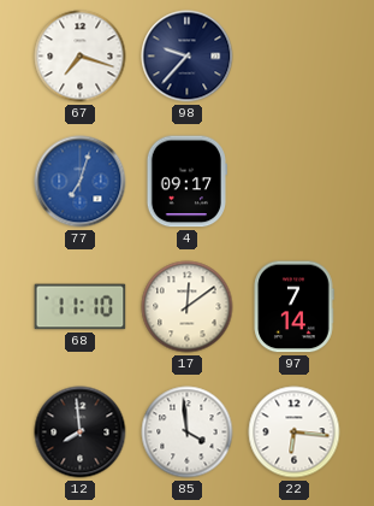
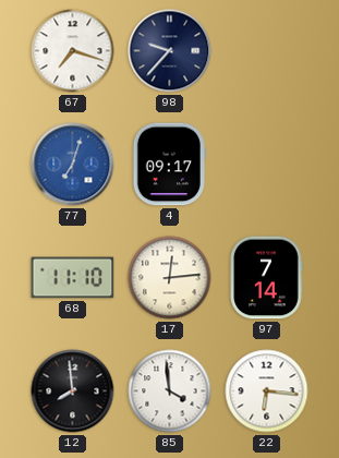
17: 12:09 -> 12:14 (170, 278)
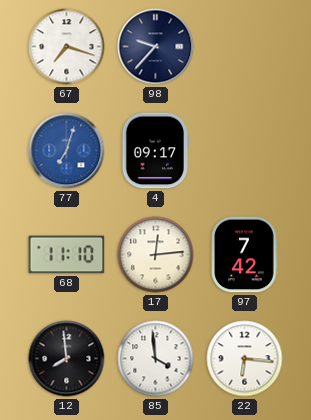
97: 7:14 -> 7:42 (244, 255)
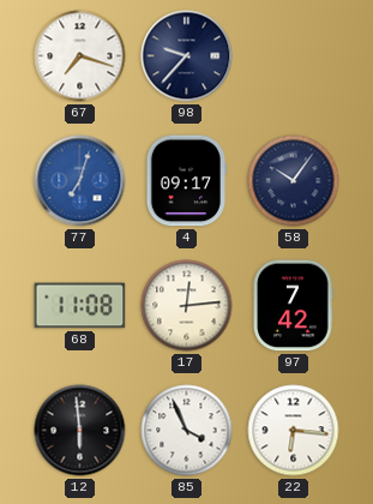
58: none -> 10:06 (294, 181)
68: 11:10 -> 11:08 (80, 306)
12: 7:59 -> 5:59 (80, 431)
85: 3:59 -> 3:56 (187, 431)
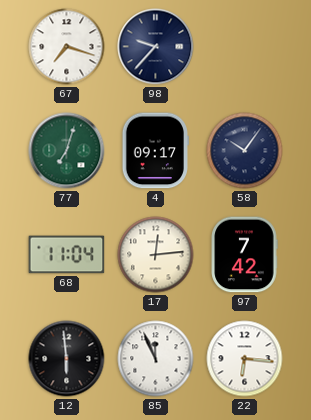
77 dial: blue -> green (67, 151)
68: 11:08 -> 11:04 (67, 255)
85: 3:56 -> 11:56 (156, 359)
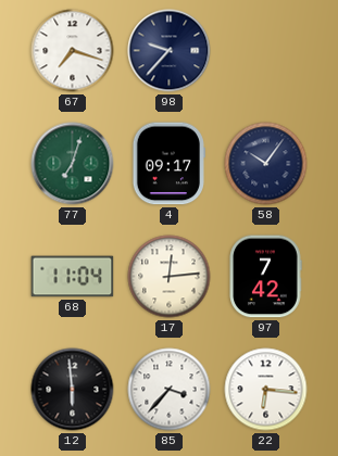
85: 11:56 -> 3:37 (170, 390)
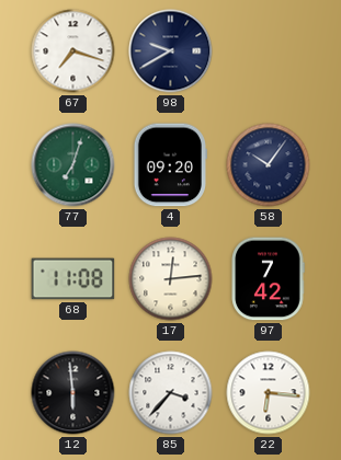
98: 9:37 -> 9:40 (171, 51)
4: 09:17 -> 09:20 (170, 165)
68: 11:04 -> 11:08 (73, 279)
